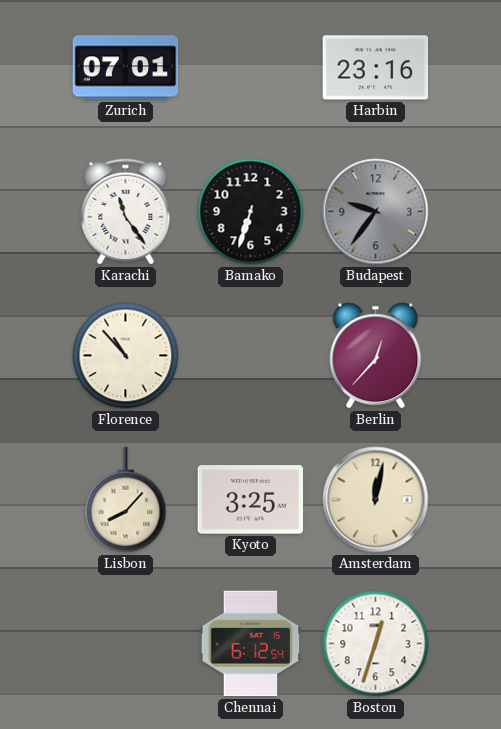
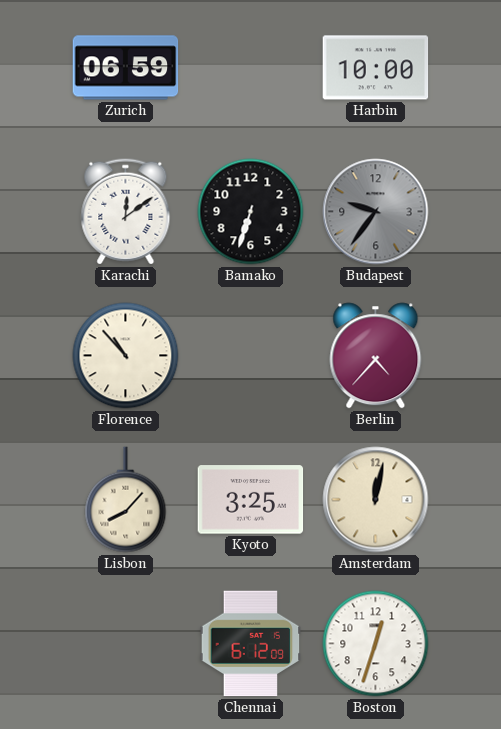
Zurich: 07:01 -> 06:59 (126, 68)
Harbin: 23:16 -> 10:00 (376, 68)
Karachi: 11:24 -> 12:09 (126, 212)
Berlin: 12:37 -> 4:37 (376, 356)
Chennai: 6:12:54 -> 6:12:09 (251, 644)
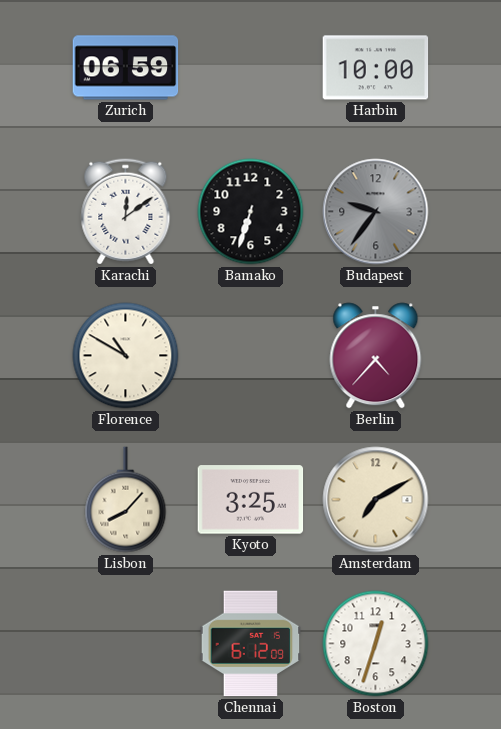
Florence: 10:53 -> 10:50 (126, 356)
Amsterdam: 12:02 -> 7:10 (376, 500)
